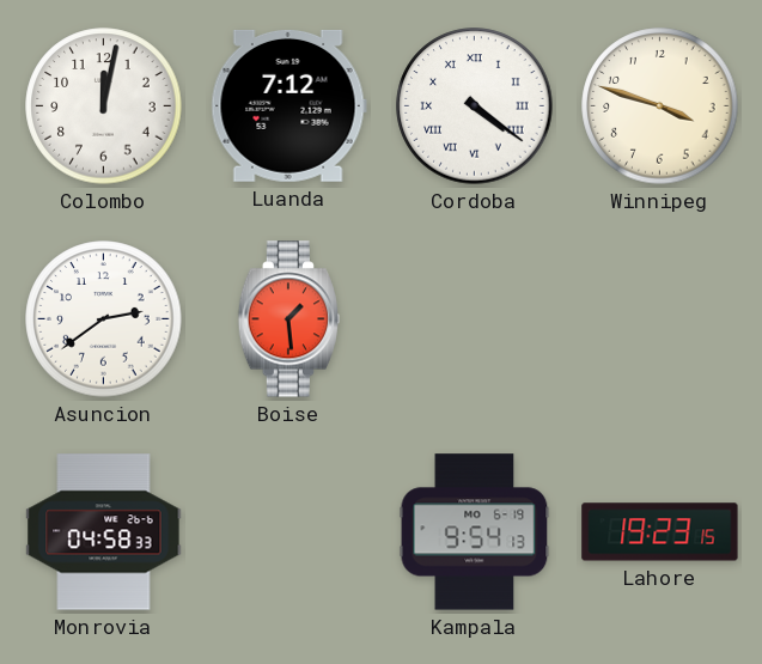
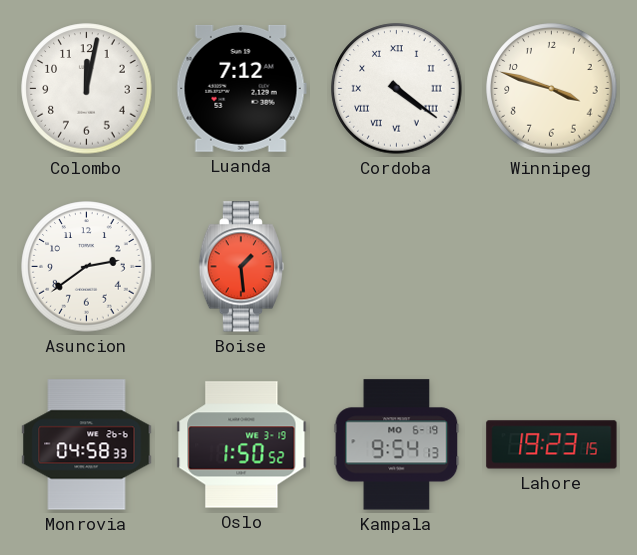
Oslo: none -> 1:50 (242, 445)
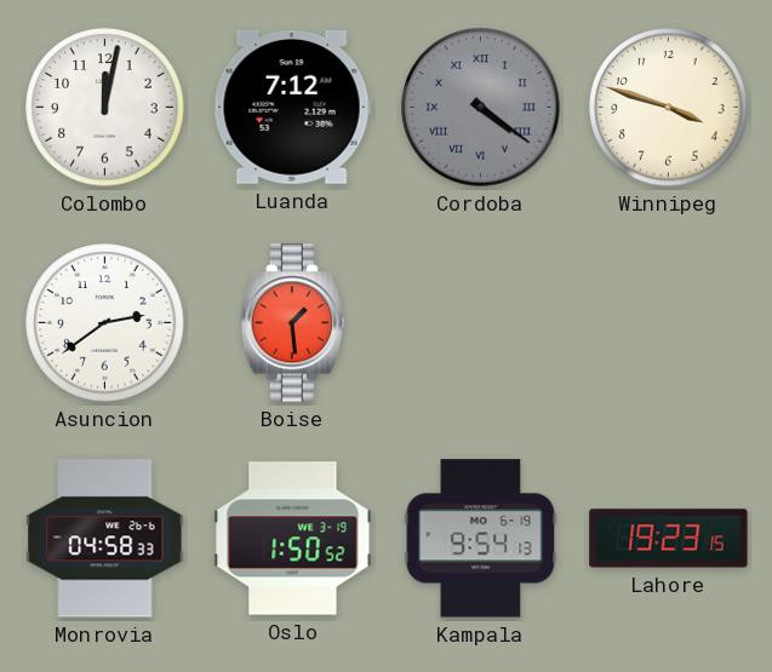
Cordoba dial: white -> grey (481, 108)
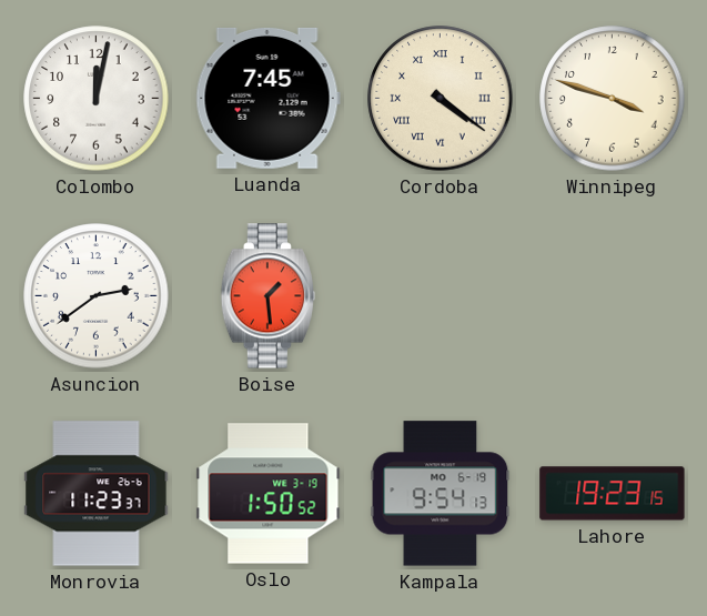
Luanda: 7:12 -> 7:45 (267, 98)
Cordoba dial: grey -> cream (441, 99)
Monrovia: 04:58 -> 11:23 (97, 494)
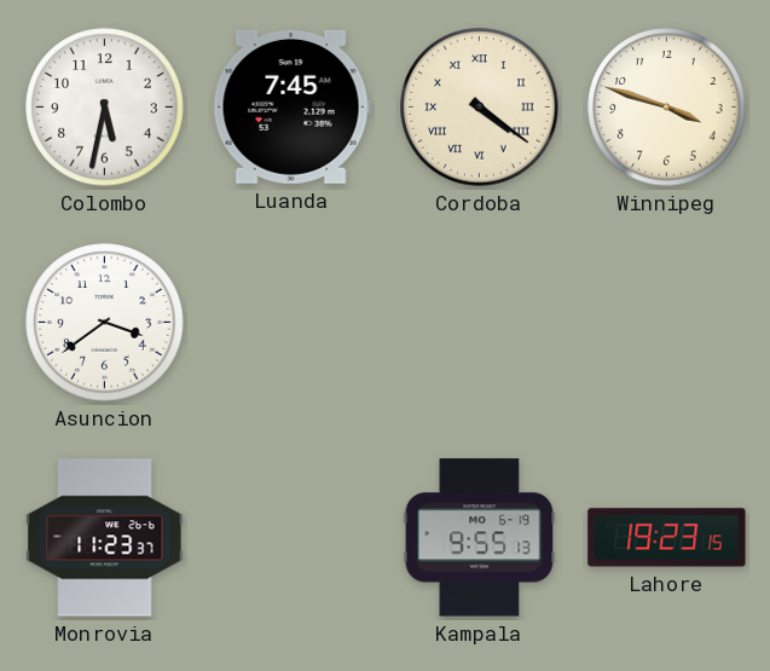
Colombo: 12:02 -> 5:32 (105, 108)
Asuncion: 2:39 -> 3:39 (105, 323)
Boise: 1:29 -> none (267, 296)
Oslo: 1:50 -> none (269, 494)
Kampala: 9:54 -> 9:55 (480, 538)
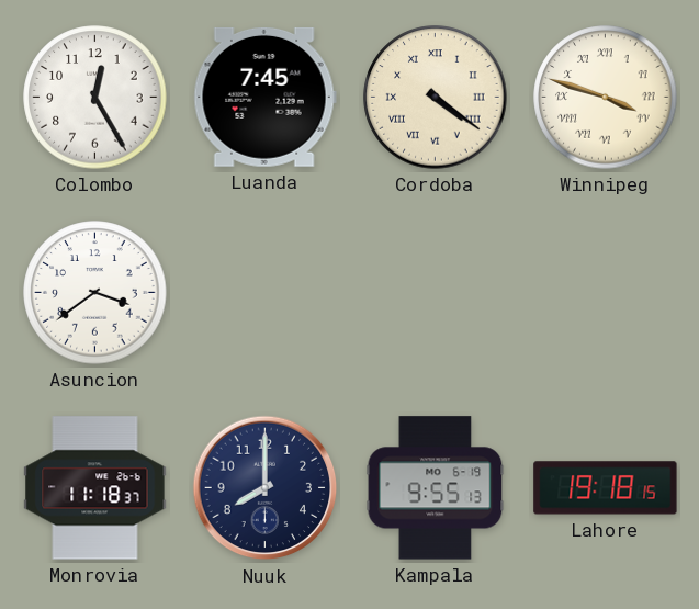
Colombo: 5:32 -> 12:25 (95, 98)
Winnipeg numerals: Arabic -> Roman (606, 98)
Monrovia: 11:23 -> 11:18 (95, 488)
Nuuk: none -> 8:00 (266, 488)
Lahore: 19:23 -> 19:18 (606, 488)
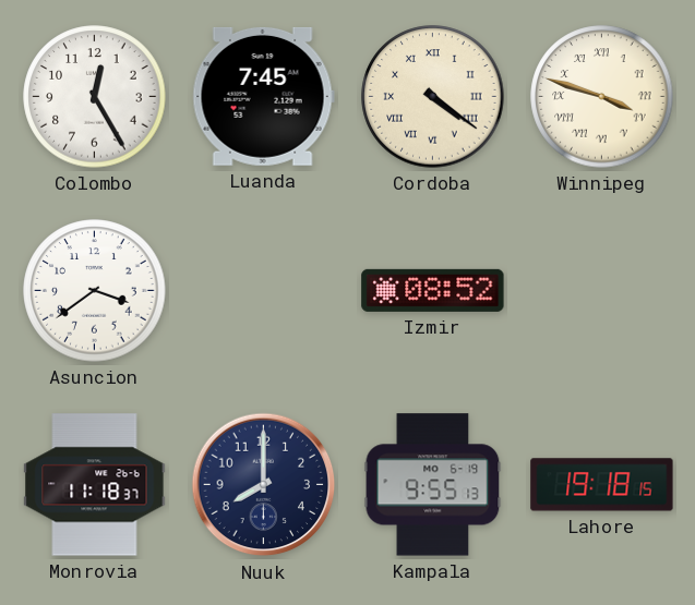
Izmir: none -> 08:52 (433, 290)
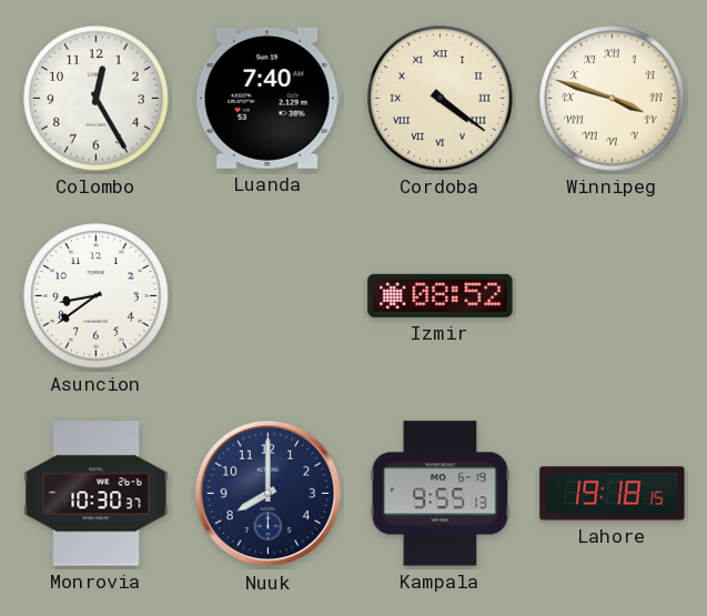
Luanda: 7:45 -> 7:40 (267, 98)
Asuncion: 3:39 -> 8:39 (97, 296)
Monrovia: 11:18 -> 10:30 (97, 494)
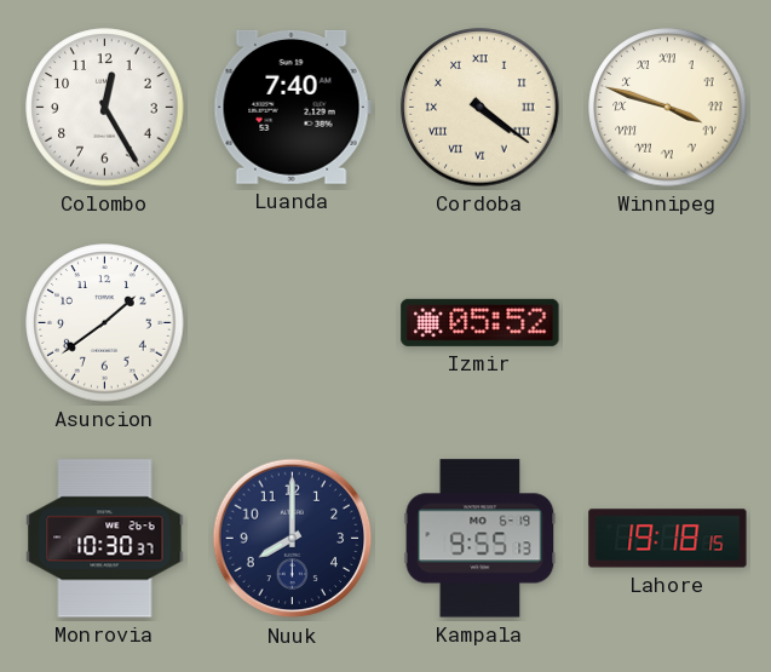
Asuncion: 8:39 -> 1:39 (105, 323)
Izmir: 08:52 -> 05:52 (481, 322)
